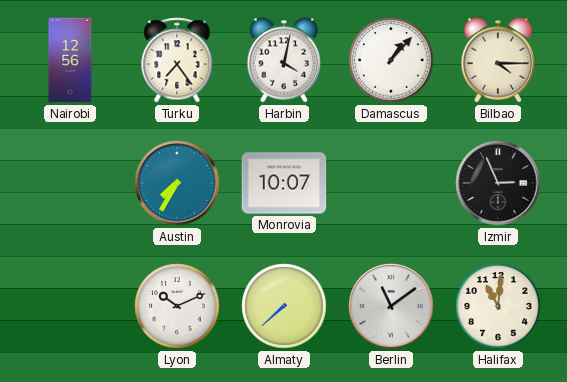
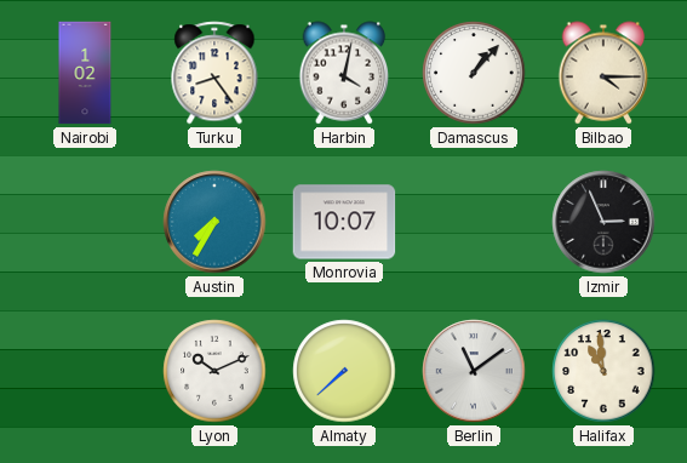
Nairobi: 12:56 -> 1:02 (85, 73)
Turku: 7:24 -> 8:24 (214, 73)
Halifax: 11:01 -> 10:59 (603, 371)
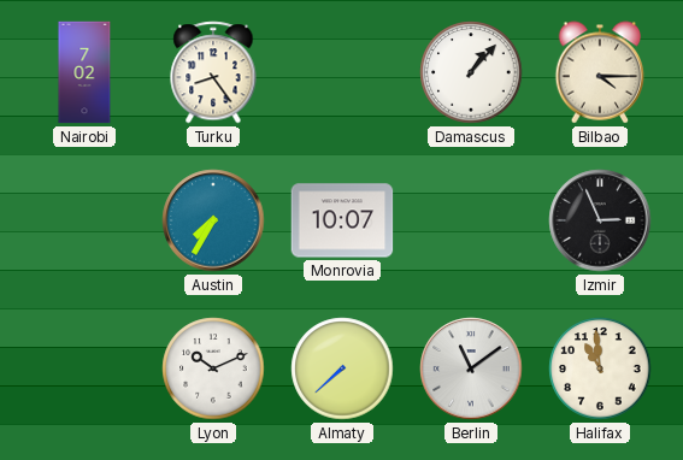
Nairobi: 1:02 -> 7:02 (84, 72)
Harbin: 4:02 -> none (344, 73)
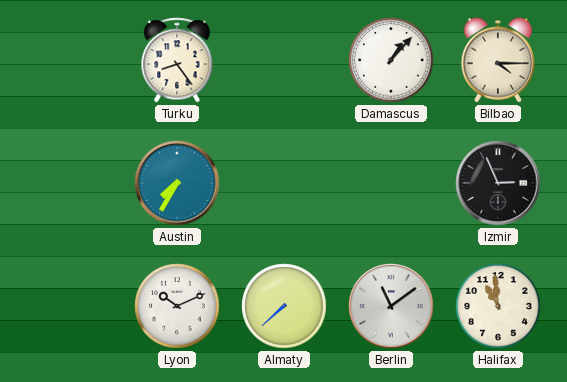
Nairobi: 7:02 -> none (84, 72)
Monrovia: 10:07 -> none (342, 220)
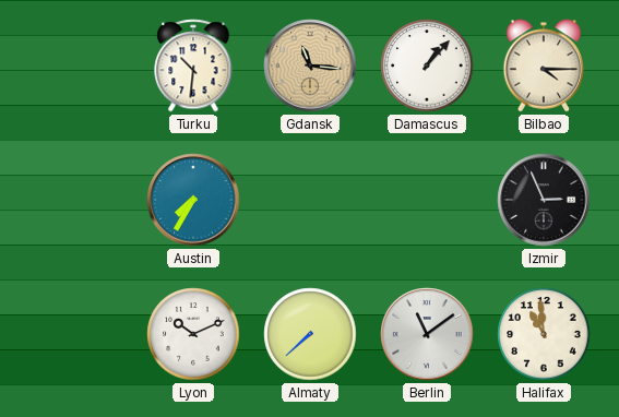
Turku: 8:24 -> 10:31 (193, 65)
Gdansk: none -> 11:16 (310, 65)
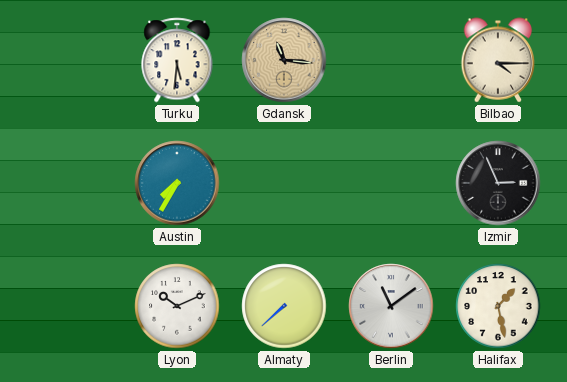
Turku: 10:31 -> 5:31 (177, 60)
Damascus: 1:07 -> none (427, 65)
Halifax: 10:59 -> 1:28 (498, 306)
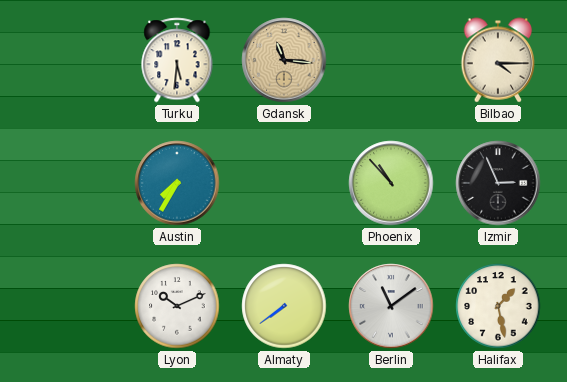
Phoenix: none -> 10:53 (391, 183)
Almaty: 7:38 -> 7:39 (284, 306)
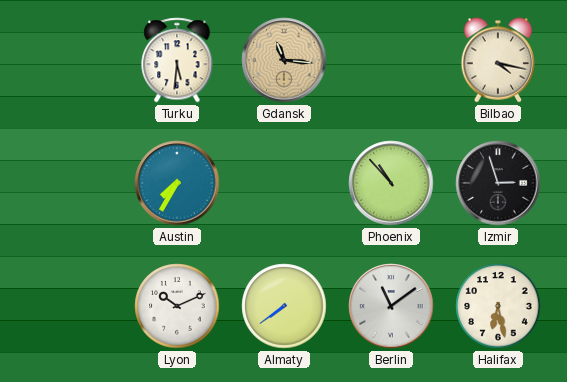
Bilbao: 4:15 -> 4:17 (498, 60)
Izmir: 2:56 -> 2:57 (498, 183)
Halifax: 1:28 -> 6:28 (498, 306)
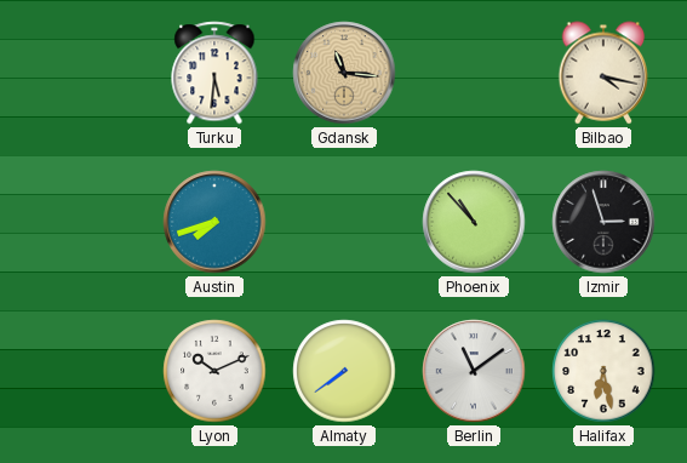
Austin: 7:35 -> 7:42 (214, 222)
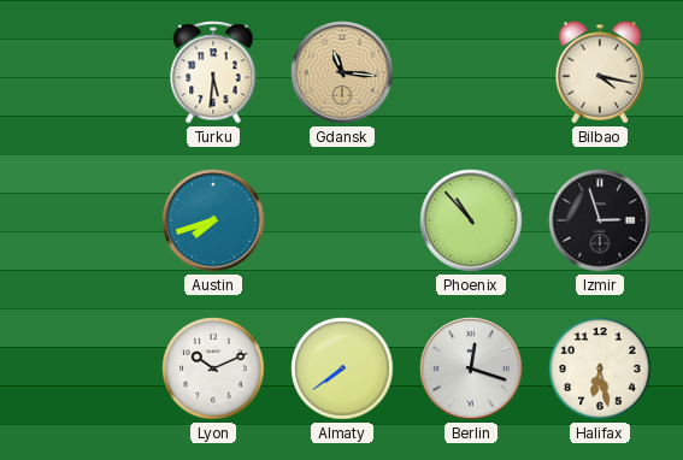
Berlin: 11:09 -> 12:18 (471, 368)
